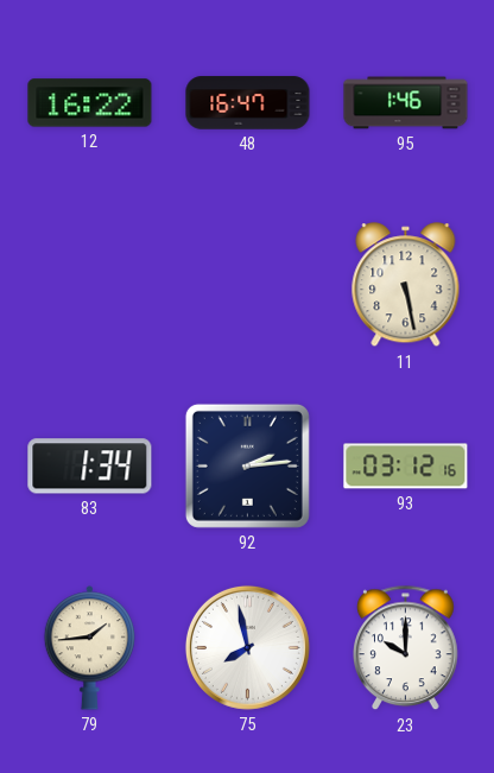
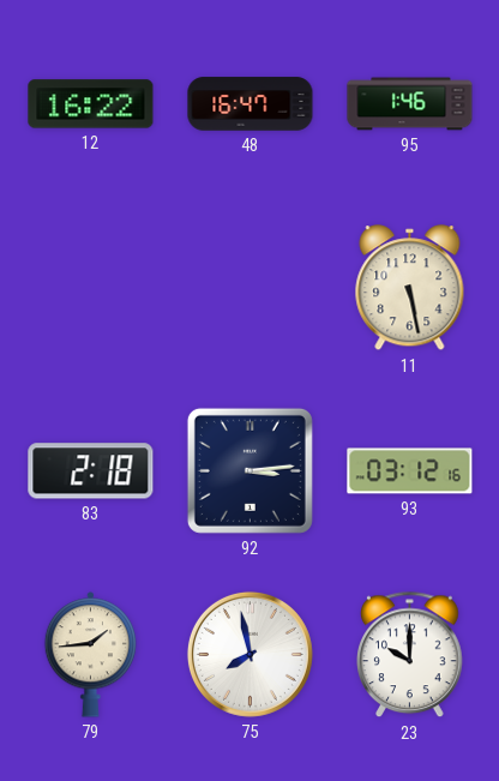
83: 1:34 -> 2:18 (91, 471)
92: 2:14 -> 3:14 (249, 470)
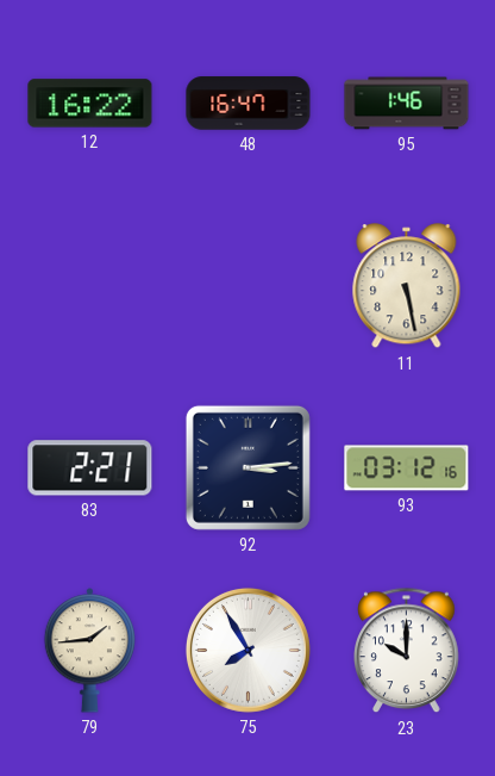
83: 2:18 -> 2:21 (90, 468)
75: 7:58 -> 7:55 (248, 650)
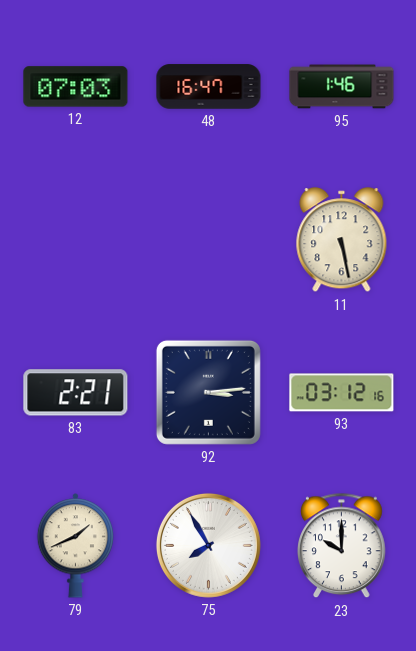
12: 16:22 -> 07:03 (76, 87)
79: 1:44 -> 1:41 (76, 546)
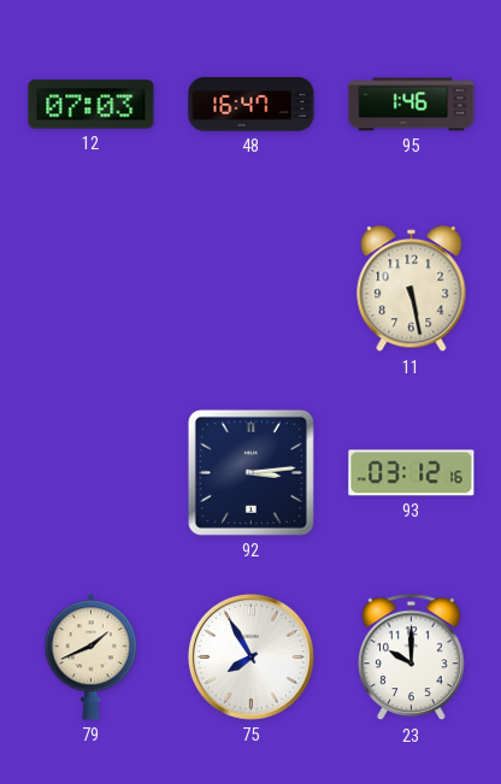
83: 2:21 -> none (76, 393)
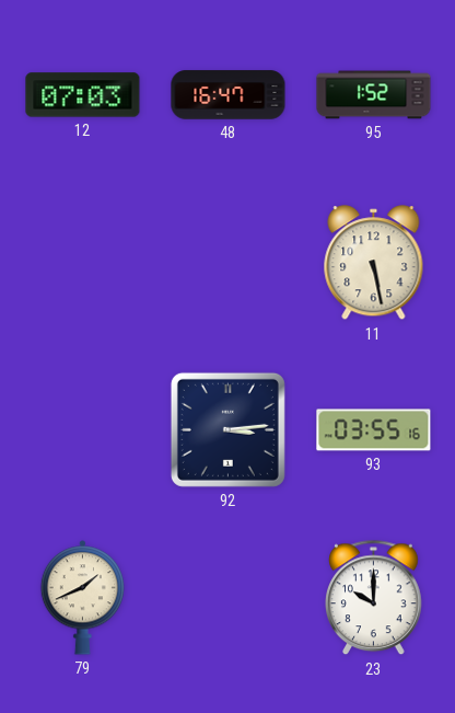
95: 1:46 -> 1:52 (374, 95)
93: 03:12 -> 03:55 (374, 430)
75: 7:55 -> none (250, 656)
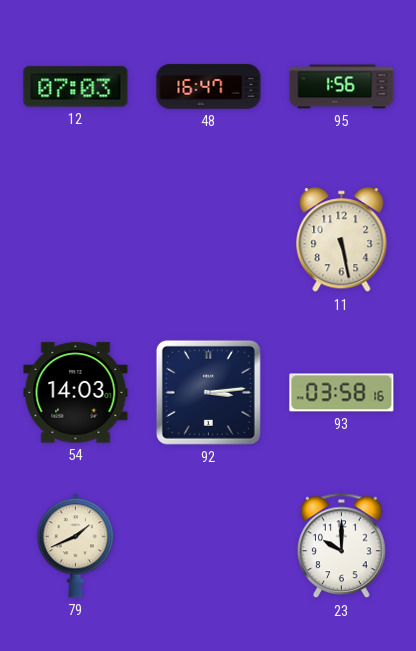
95: 1:52 -> 1:56 (342, 87)
54: none -> 14:03 (76, 393)
93: 03:55 -> 03:58 (342, 393)
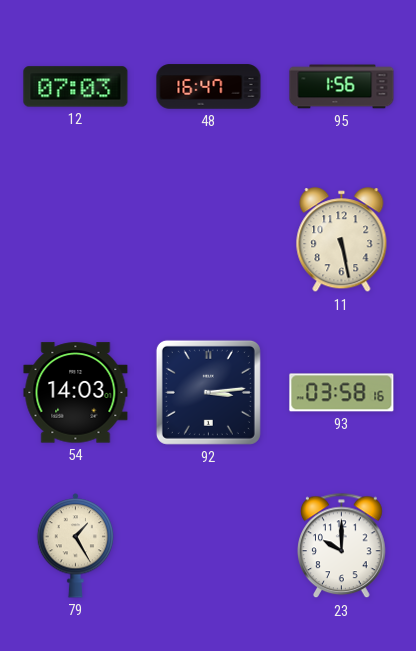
79: 1:41 -> 1:25 (76, 546)
